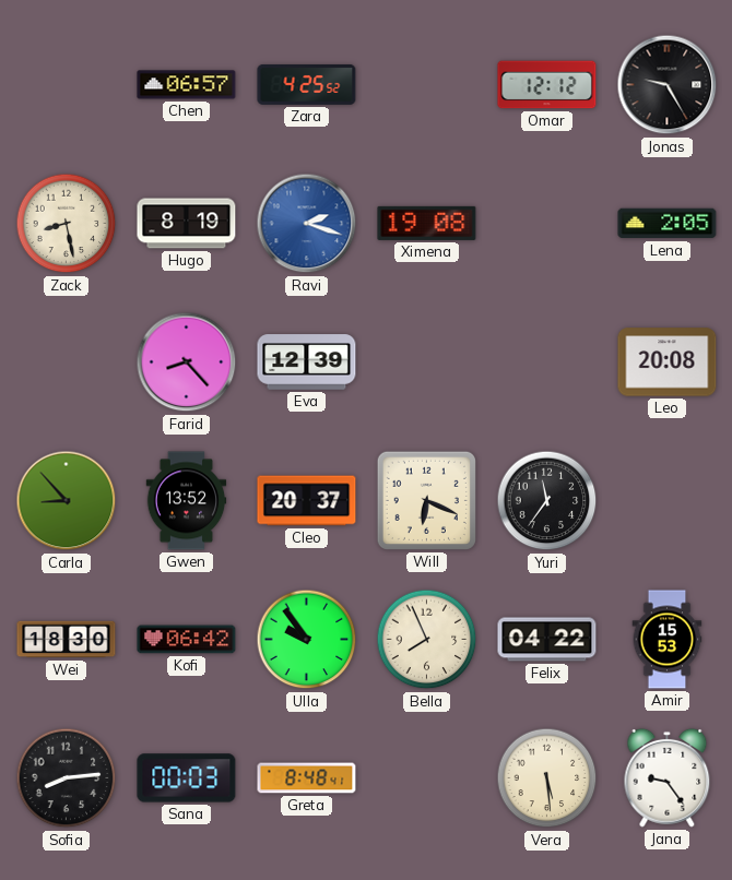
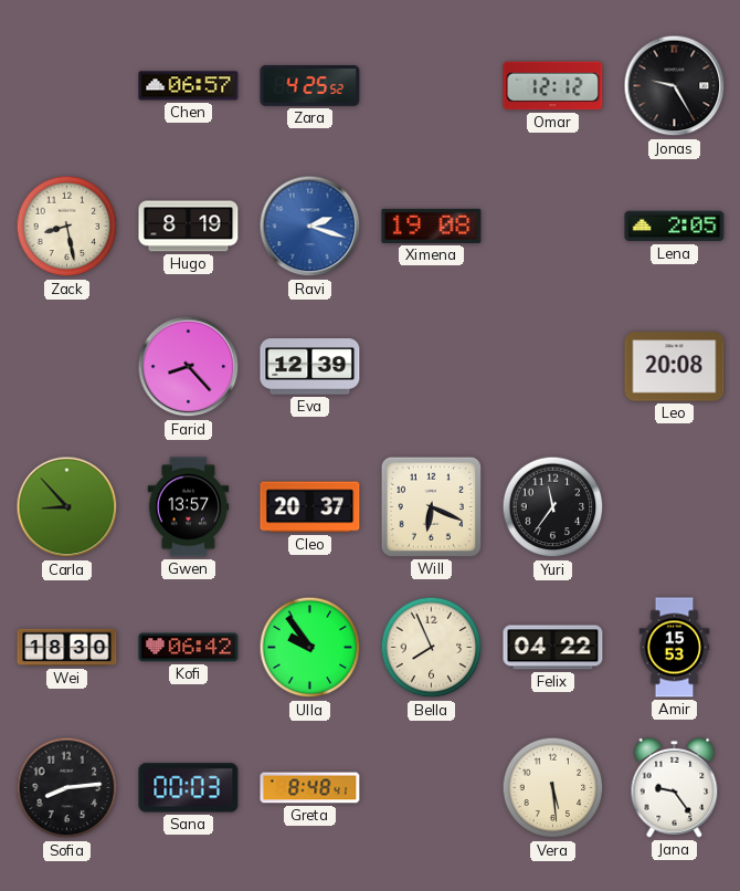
Gwen: 13:52 -> 13:57 (189, 507)
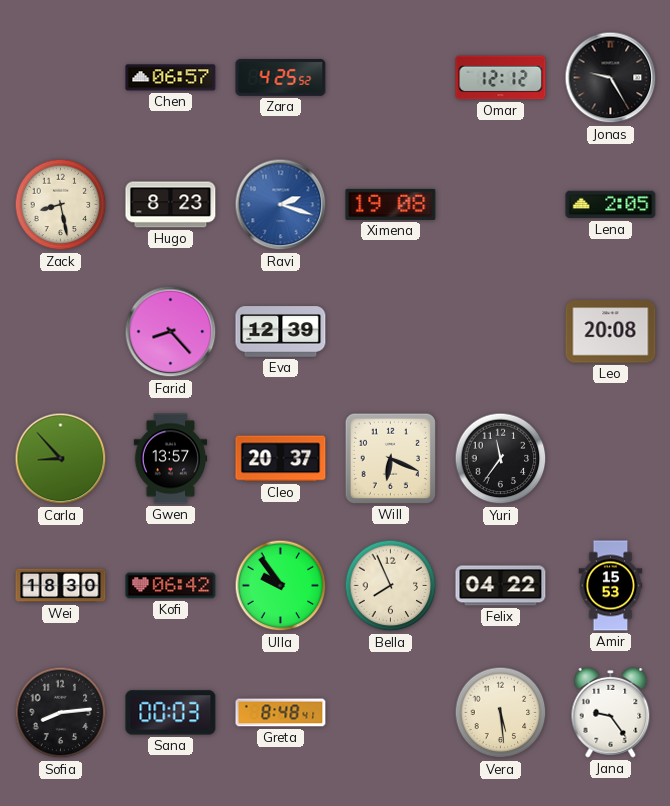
Hugo: 8:19 -> 8:23 (171, 205)
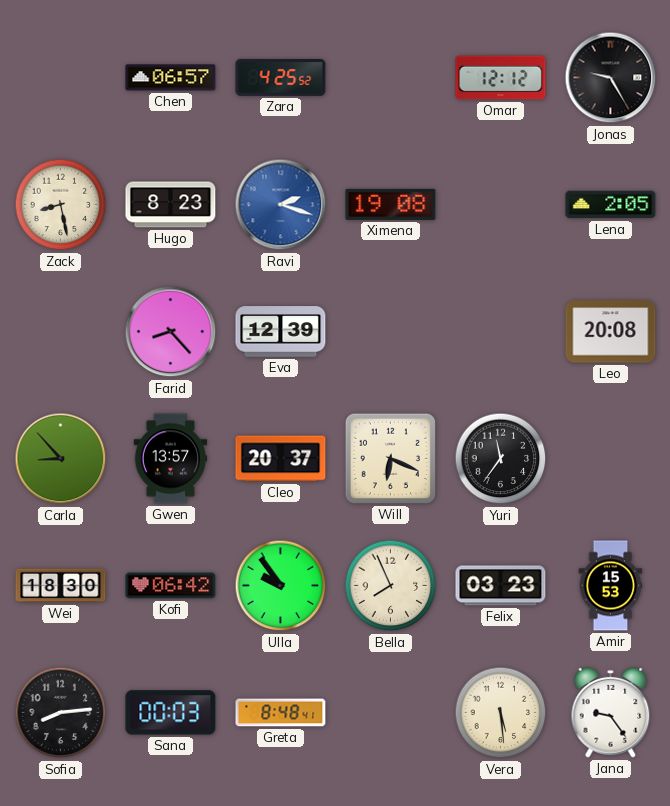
Felix: 04:22 -> 03:23 (501, 586)
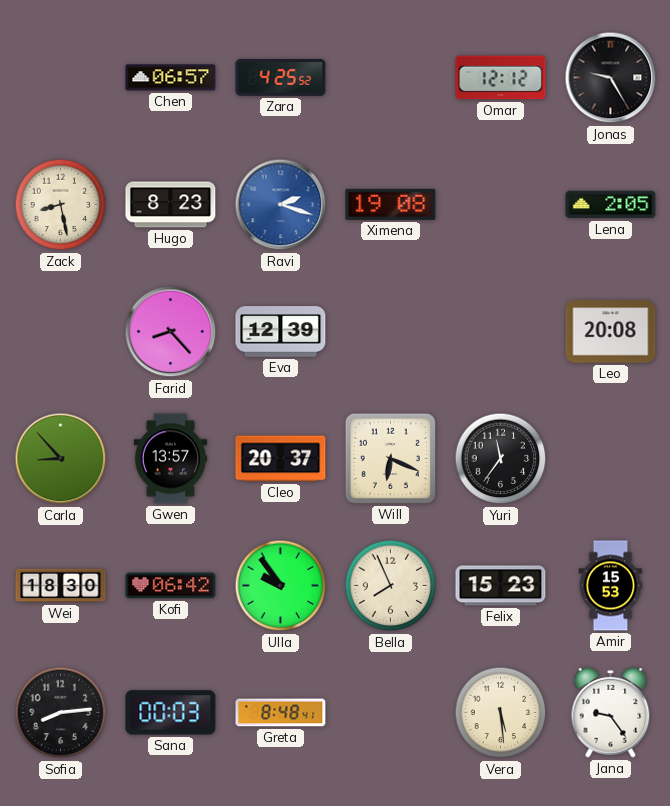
Felix: 03:23 -> 15:23 (501, 586)
